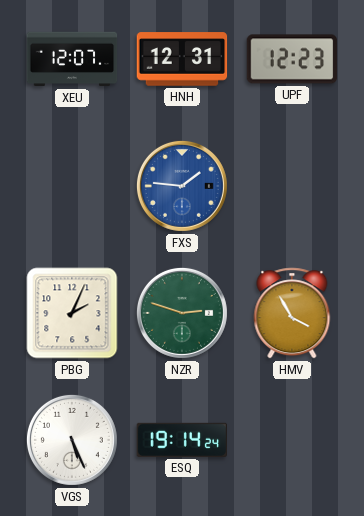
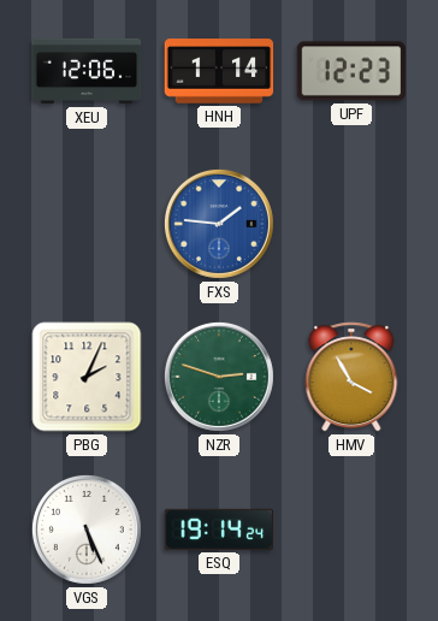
XEU: 12:07 -> 12:06 (87, 71)
HNH: 12:31 -> 1:14 (219, 71)
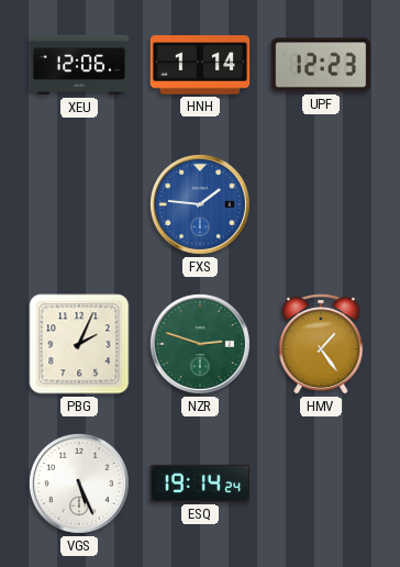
HMV: 3:55 -> 1:24 (321, 344)
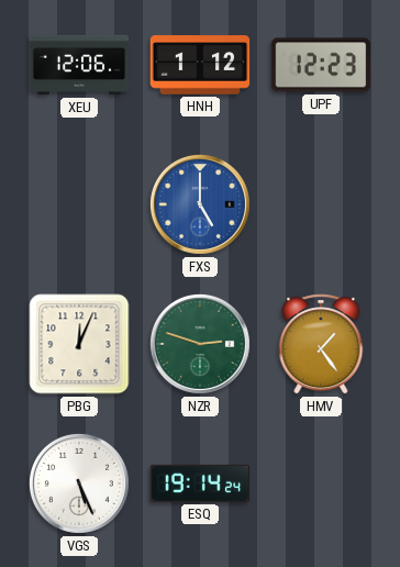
HNH: 1:14 -> 1:12 (200, 65)
FXS: 1:46 -> 5:00 (200, 204)
PBG: 2:04 -> 12:04 (79, 344)
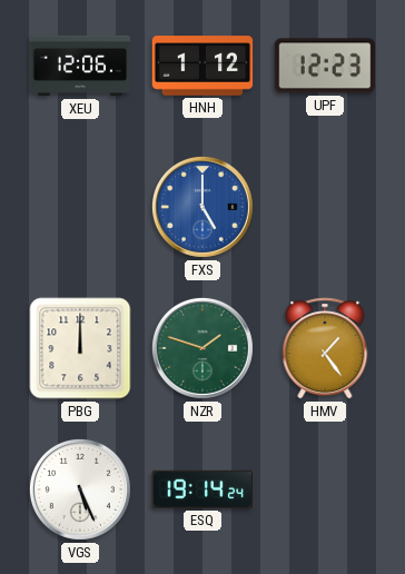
PBG: 12:04 -> 12:00 (80, 348)
NZR: 2:48 -> 1:48 (202, 348)
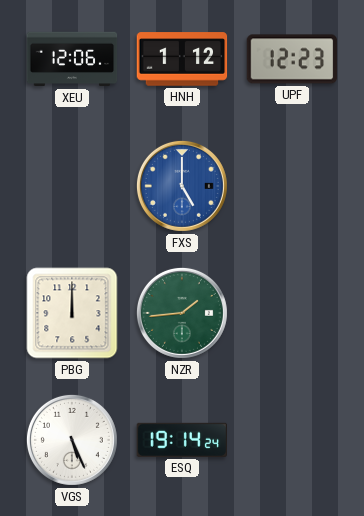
NZR: 1:48 -> 1:44 (182, 313)
HMV: 1:24 -> none (325, 348)
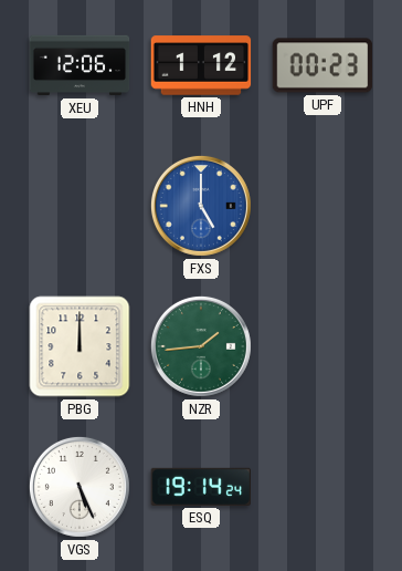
UPF: 12:23 -> 00:23 (322, 65)
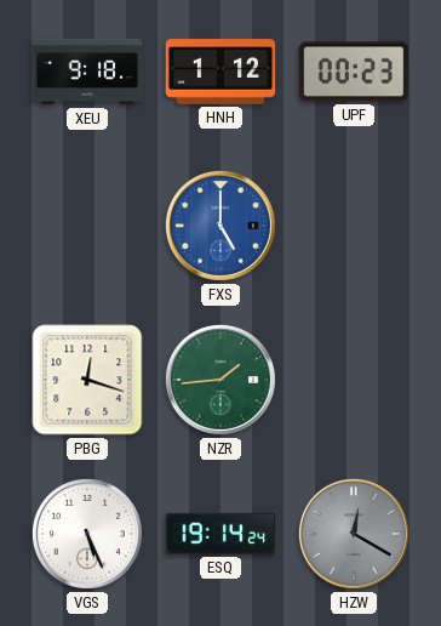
XEU: 12:06 -> 9:18 (87, 72)
PBG: 12:00 -> 12:18 (87, 380)
HZW: none -> 12:20 (354, 534)
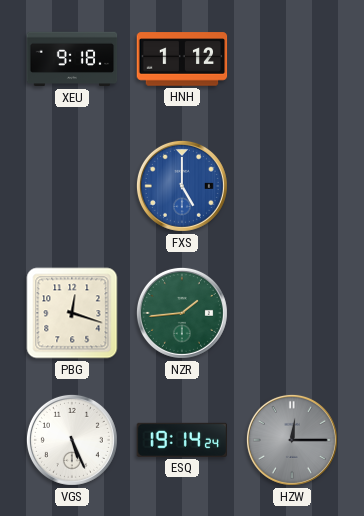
UPF: 00:23 -> none (354, 72)
HZW: 12:20 -> 12:15 (292, 440)
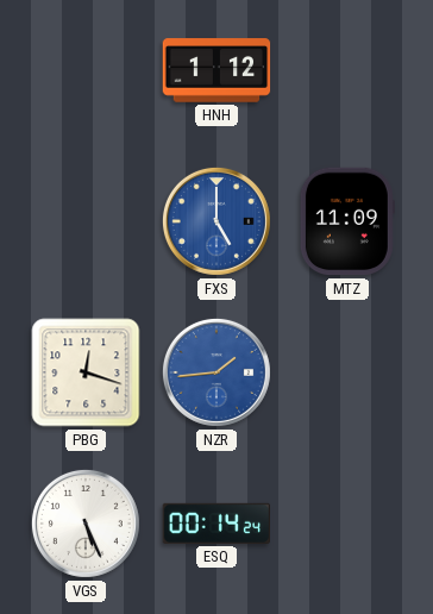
XEU: 9:18 -> none (72, 59)
MTZ: none -> 11:09 (347, 221)
NZR dial: green -> blue (216, 372)
ESQ: 19:14 -> 00:14 (215, 524)
HZW: 12:15 -> none (292, 440)
